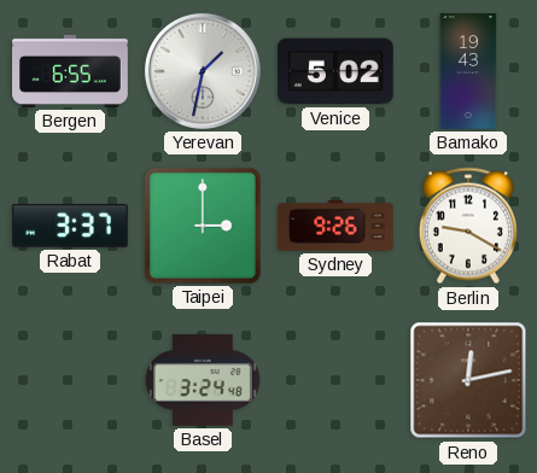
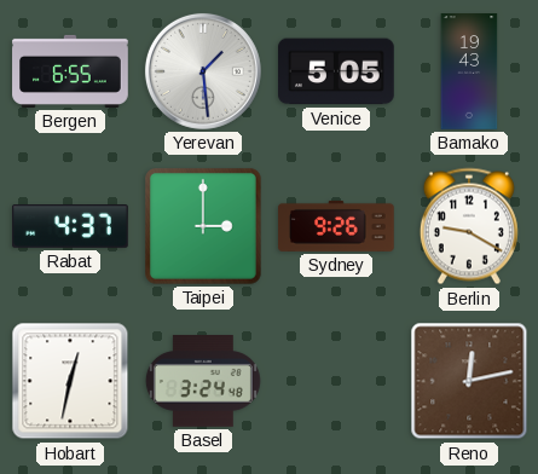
Yerevan: 1:32 -> 1:29 (203, 71)
Venice: 5:02 -> 5:05 (337, 71)
Rabat: 3:37 -> 4:37 (71, 227)
Hobart: none -> 12:32 (70, 381)
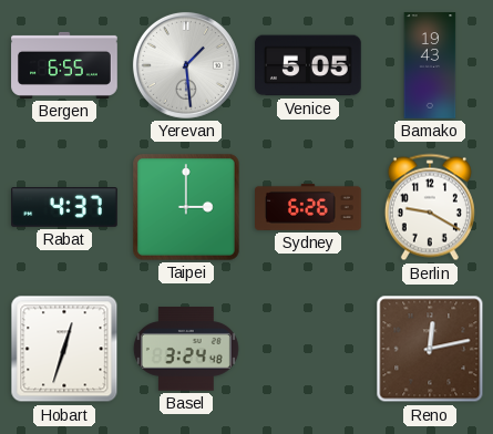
Sydney: 9:26 -> 6:26 (309, 207)
Hobart: 12:32 -> 12:33 (64, 349)
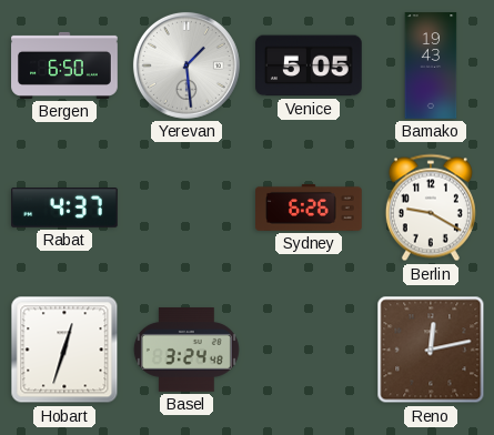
Bergen: 6:55 -> 6:50 (64, 65)
Taipei: 3:00 -> none (187, 208)
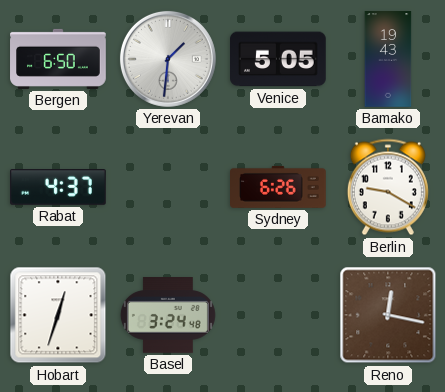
Yerevan: 1:29 -> 1:31 (168, 59)
Reno: 12:13 -> 12:17 (388, 315)
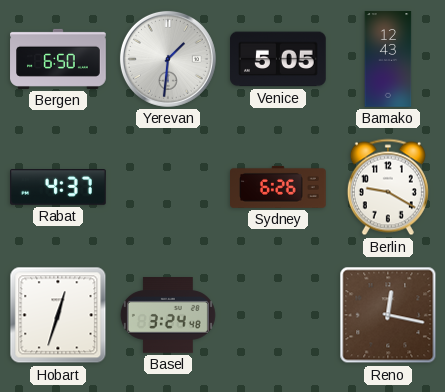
Bamako: 19:43 -> 12:43 (388, 59)
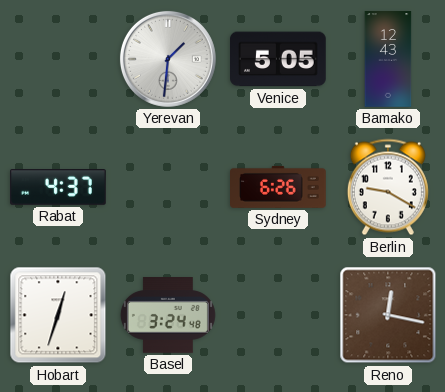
Bergen: 6:50 -> none (58, 59)
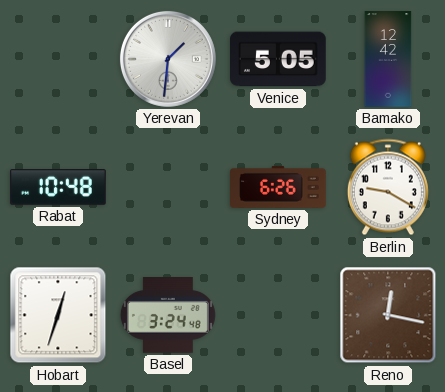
Bamako: 12:43 -> 12:42 (388, 59)
Rabat: 4:37 -> 10:48 (59, 188)
